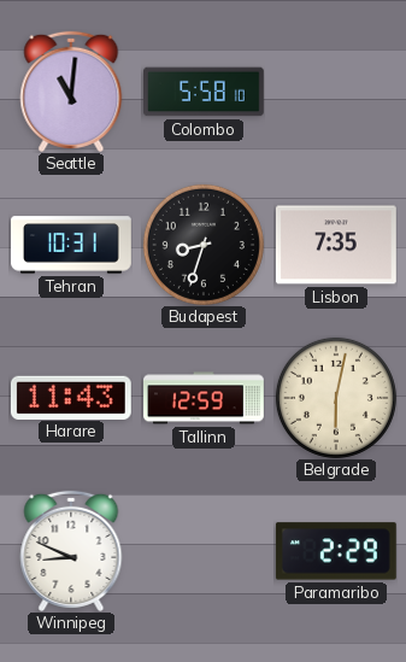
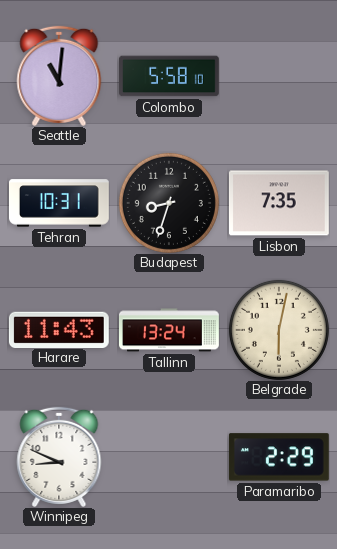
Tallinn: 12:59 -> 13:24 (170, 330)
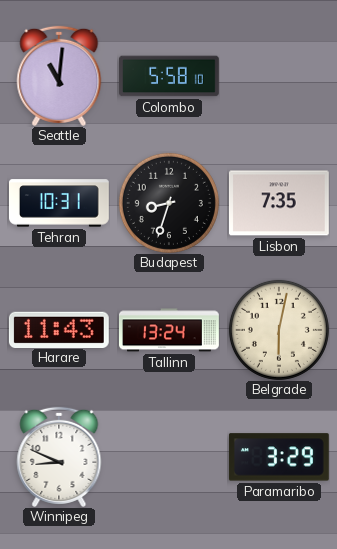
Paramaribo: 2:29 -> 3:29 (279, 457)
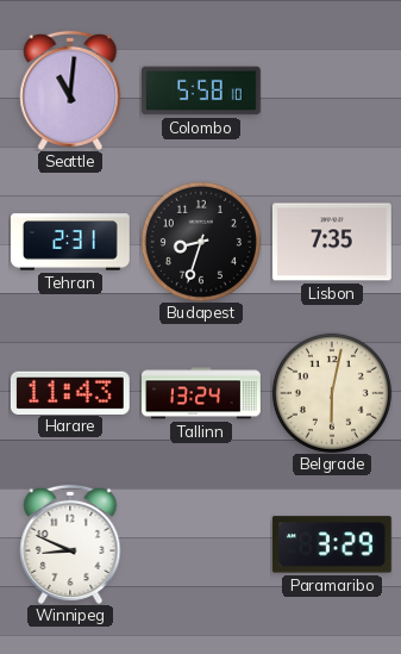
Tehran: 10:31 -> 2:31 (71, 242)
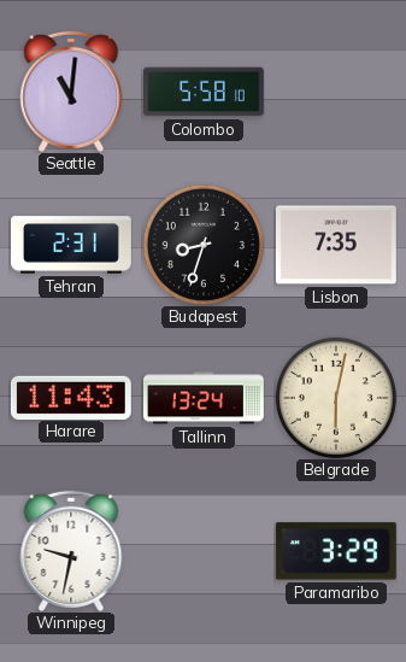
Winnipeg: 8:49 -> 9:32 (71, 551)
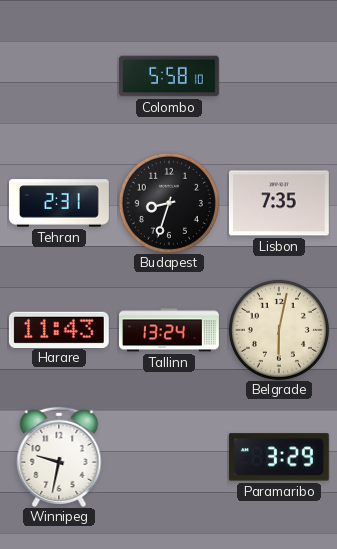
Seattle: 11:01 -> none (71, 92)
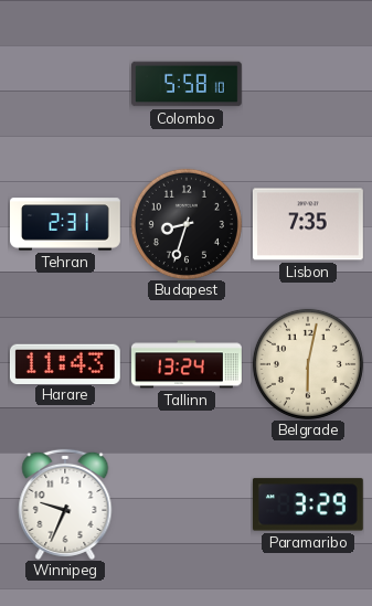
Winnipeg: 9:32 -> 9:34 (65, 504)
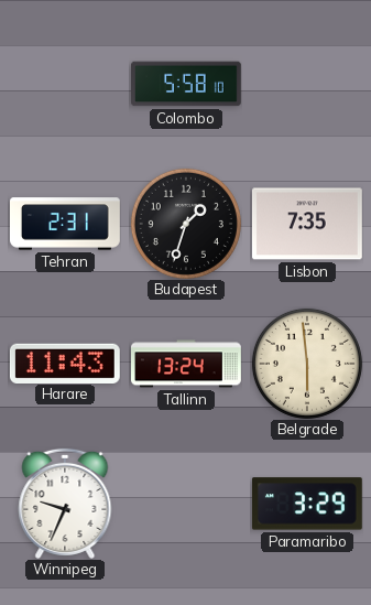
Budapest: 8:33 -> 1:33 (186, 224)
Belgrade: 6:02 -> 5:59 (307, 364)
